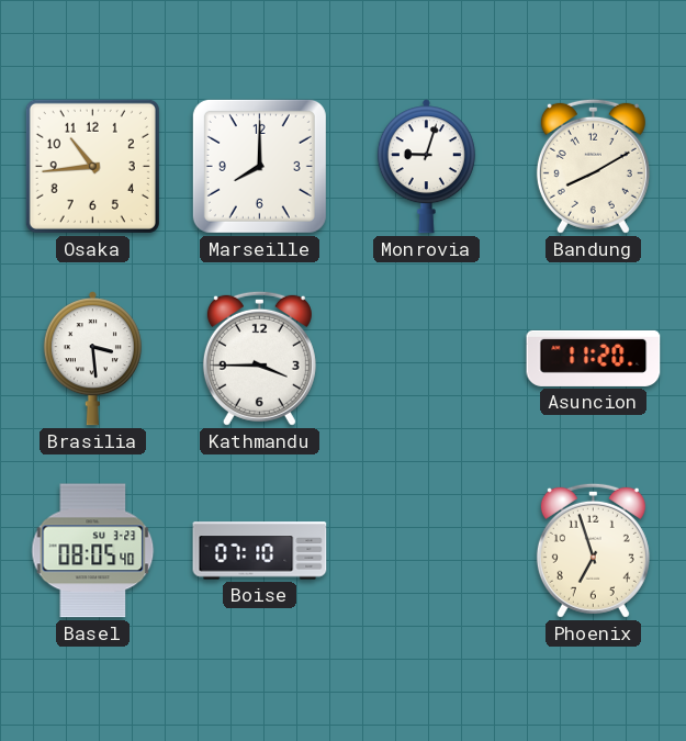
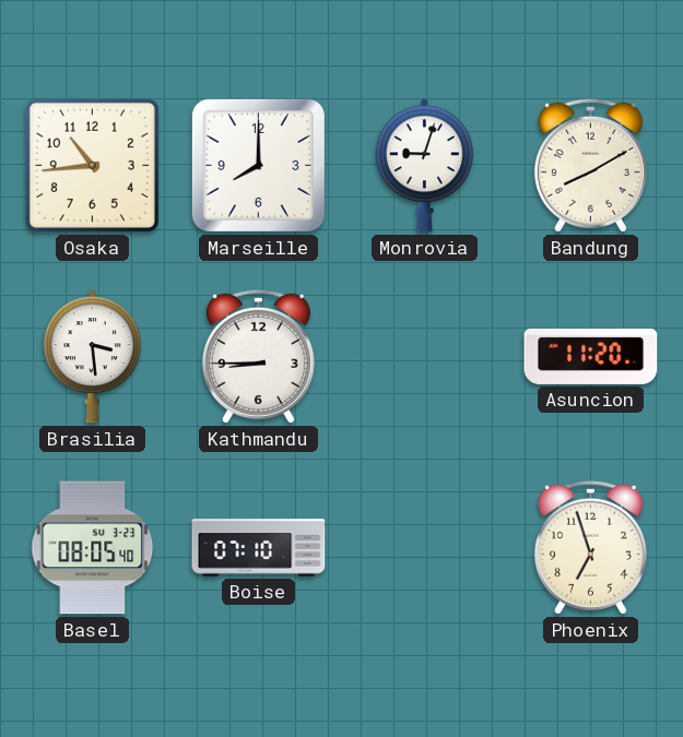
Kathmandu: 3:45 -> 8:45 (258, 356)
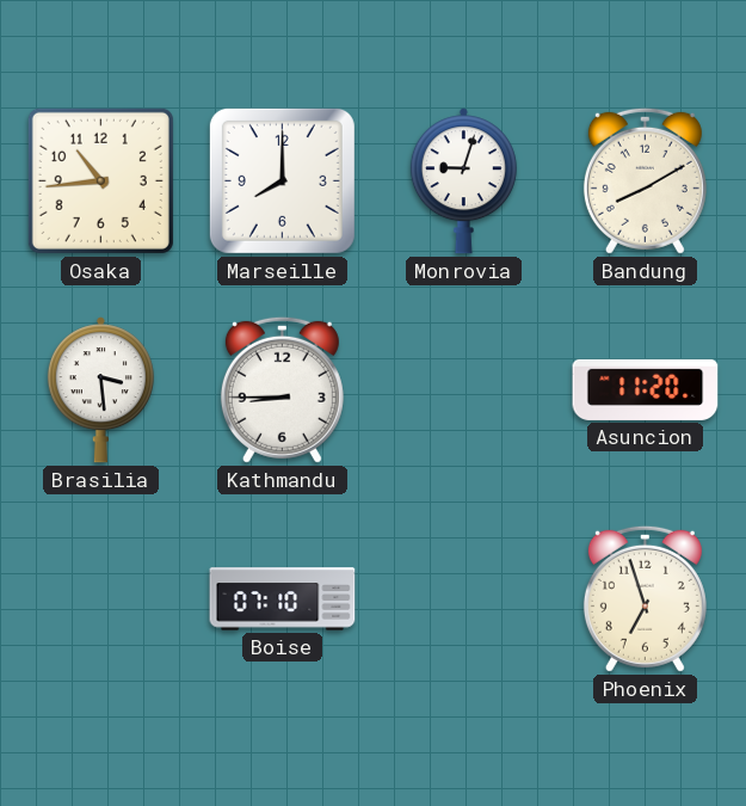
Basel: 08:05 -> none (93, 548)
